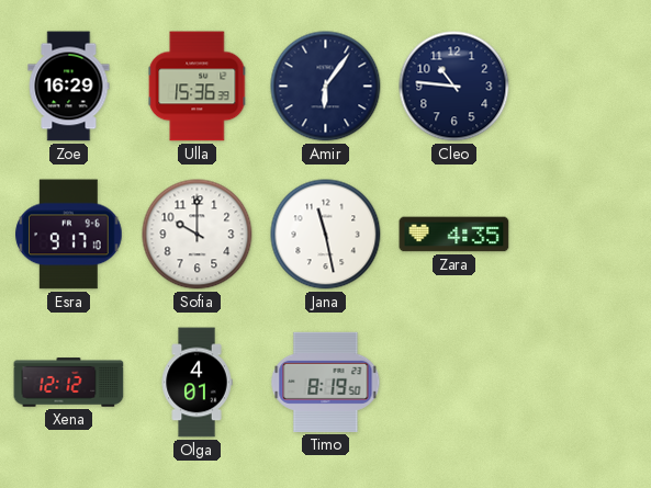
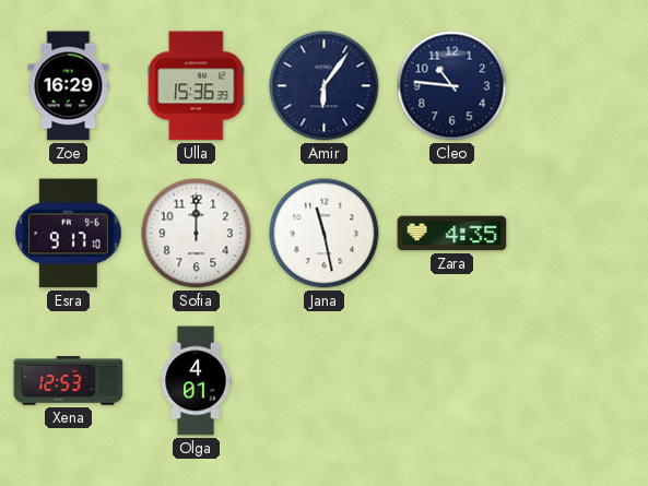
Sofia: 10:00 -> 12:00 (197, 234)
Xena: 12:12 -> 12:53 (69, 381)
Timo: 8:19 -> none (326, 382)
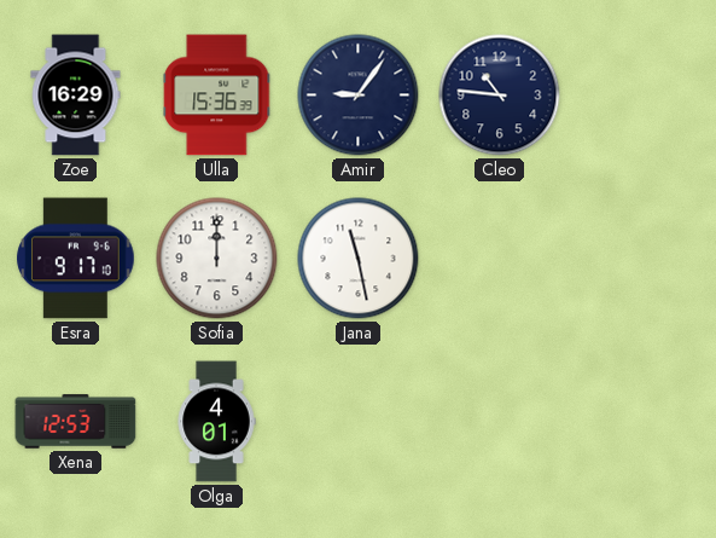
Amir: 6:06 -> 9:06 (359, 96)
Zara: 4:35 -> none (452, 234)
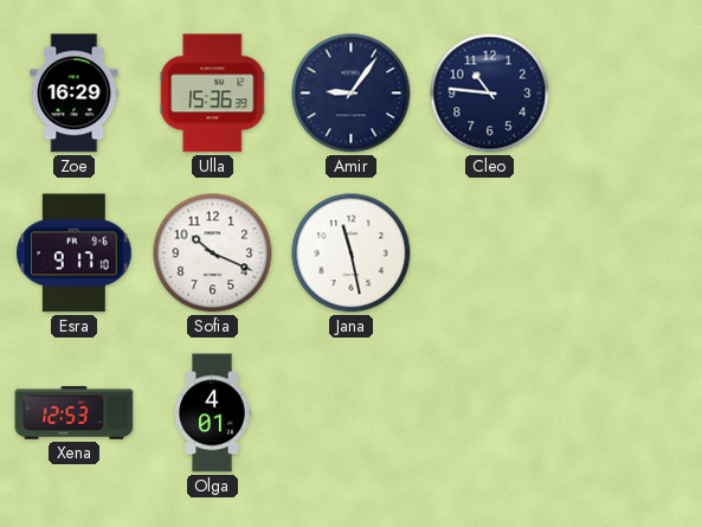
Sofia: 12:00 -> 10:19 (213, 253)
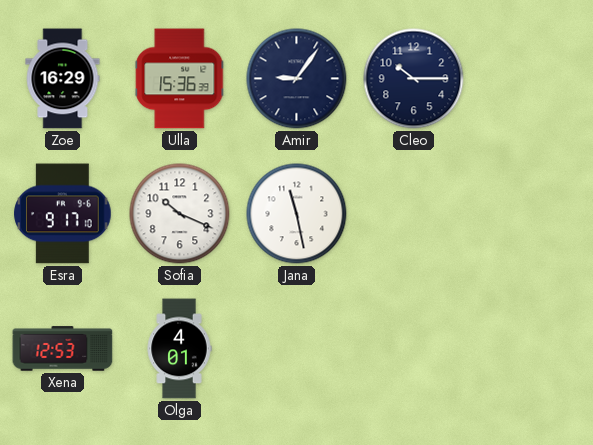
Cleo: 10:46 -> 10:15 (414, 79)
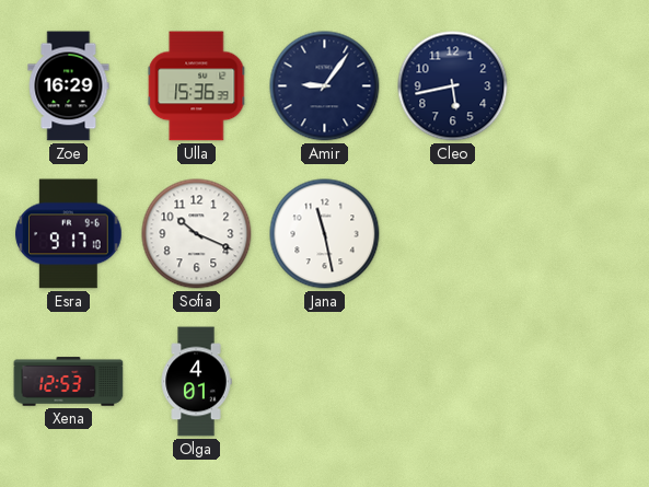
Cleo: 10:15 -> 5:43 (453, 86)
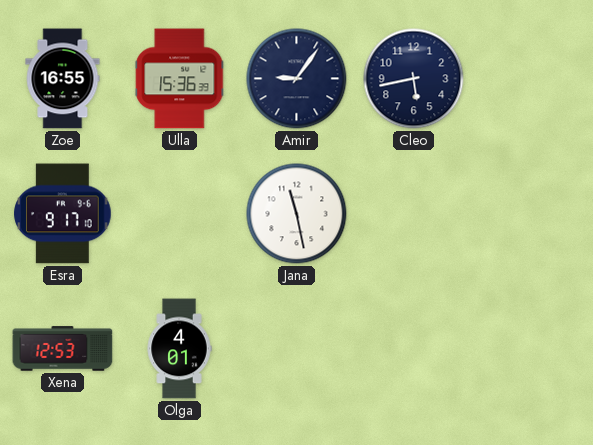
Zoe: 16:29 -> 16:55 (63, 79)
Sofia: 10:19 -> none (197, 234)
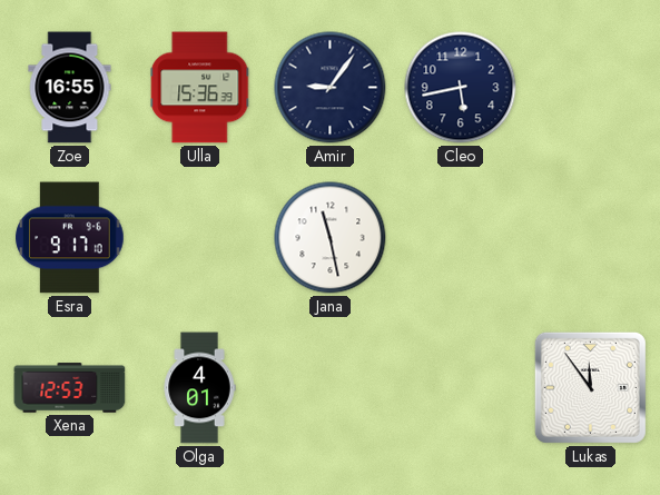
Lukas: none -> 11:54 (590, 387)
